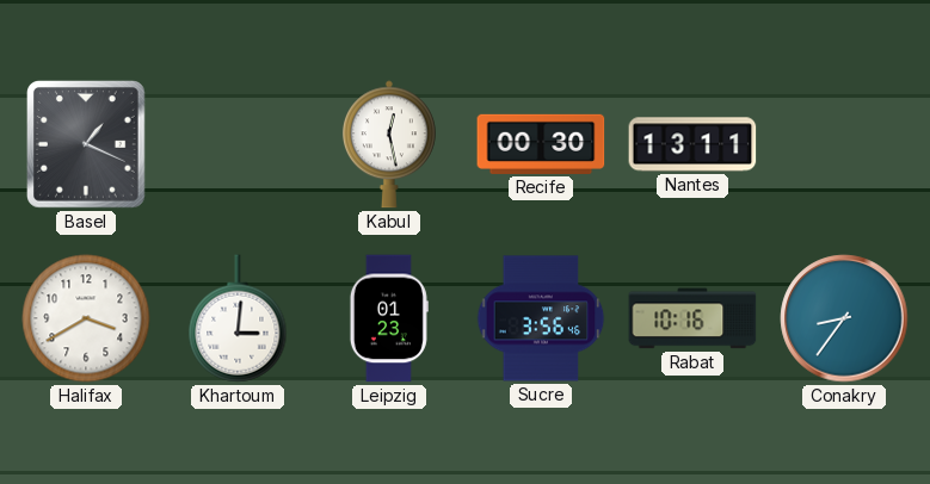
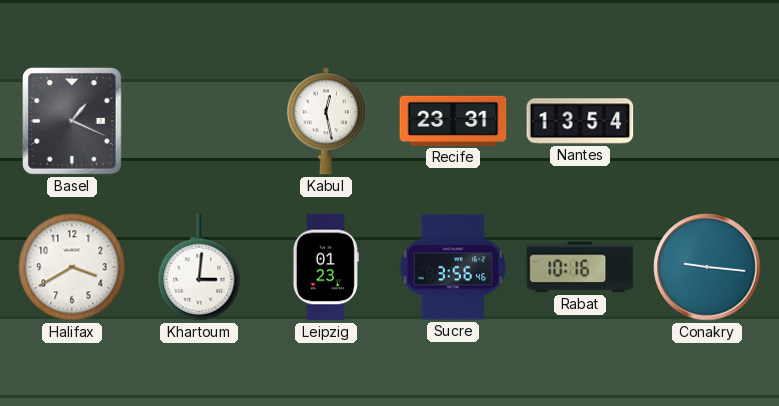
Recife: 00:30 -> 23:31 (453, 121)
Nantes: 13:11 -> 13:54 (580, 121)
Conakry: 8:36 -> 9:16 (707, 267)
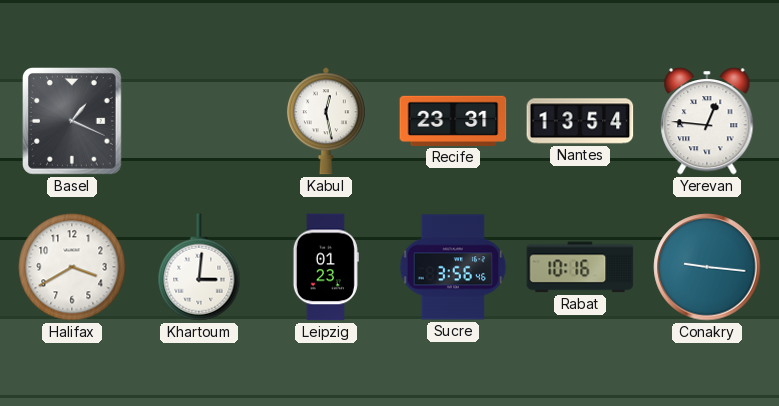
Yerevan: none -> 12:46 (707, 121)
